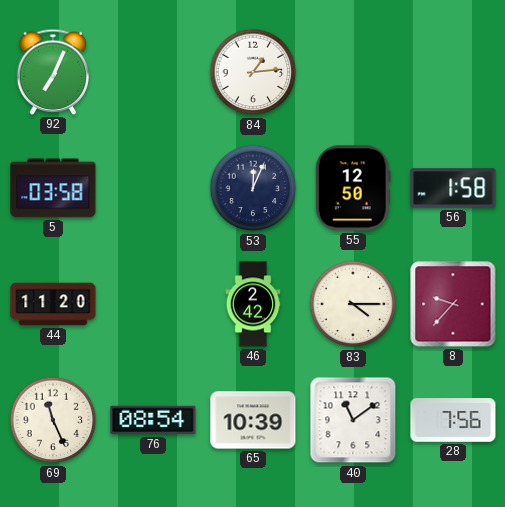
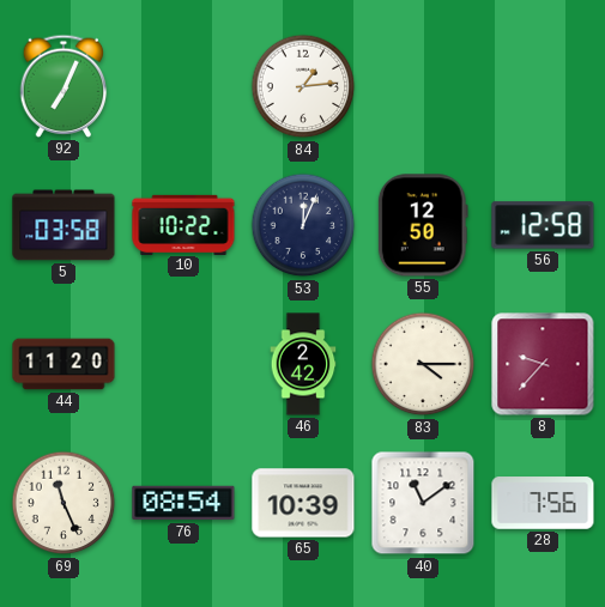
10: none -> 10:22 (183, 224)
56: 1:58 -> 12:58 (543, 225)
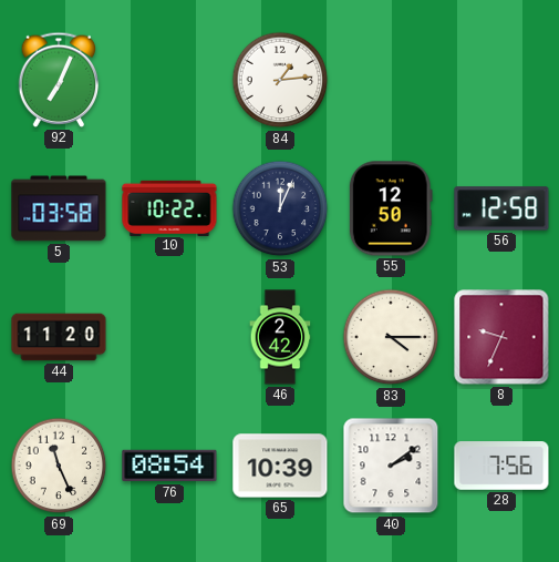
8: 9:37 -> 9:34 (501, 337)
40: 11:09 -> 2:09 (391, 466)
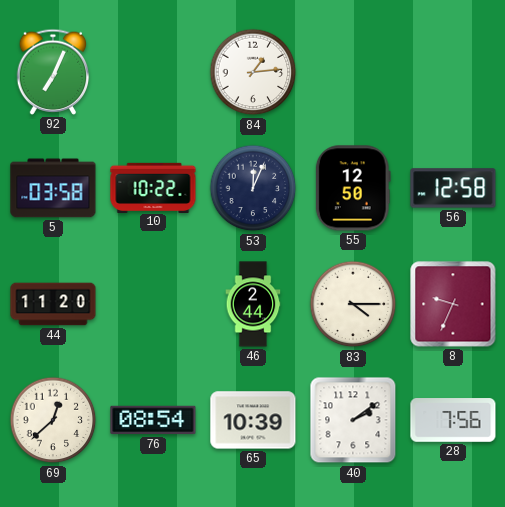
46: 2:42 -> 2:44 (253, 304)
69: 11:26 -> 12:38 (53, 420)
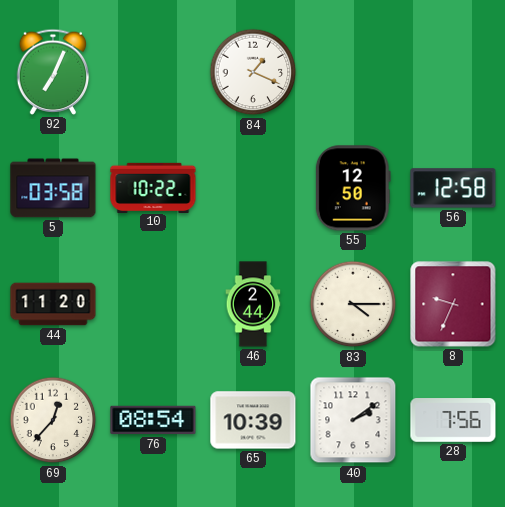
84: 1:14 -> 1:19 (253, 72)
53: 12:04 -> none (253, 188)
69: 12:38 -> 12:37 (53, 420)
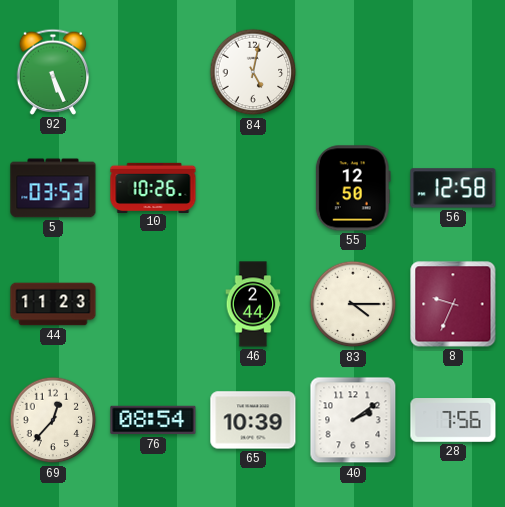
92: 7:04 -> 5:26 (53, 72)
84: 1:19 -> 5:02 (253, 72)
5: 03:58 -> 03:53 (53, 188)
10: 10:22 -> 10:26 (153, 187)
44: 11:20 -> 11:23 (53, 304)
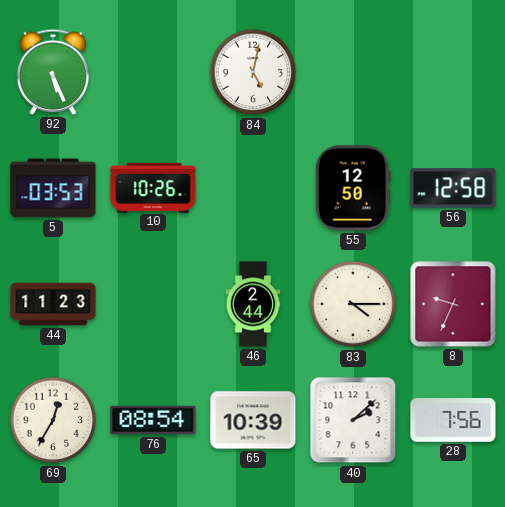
69: 12:37 -> 12:35 (53, 420)
40: 2:09 -> 2:08 (353, 420)
